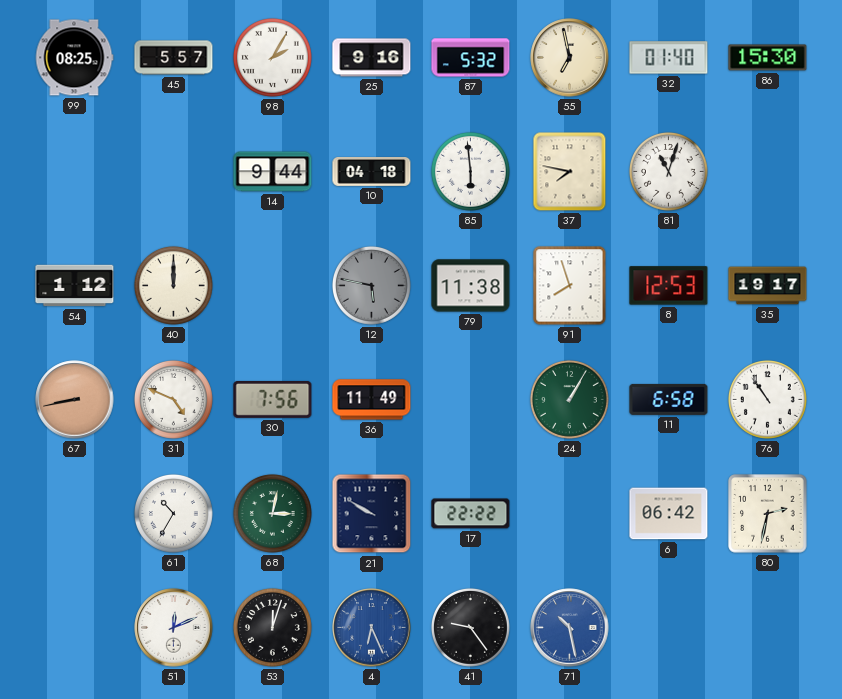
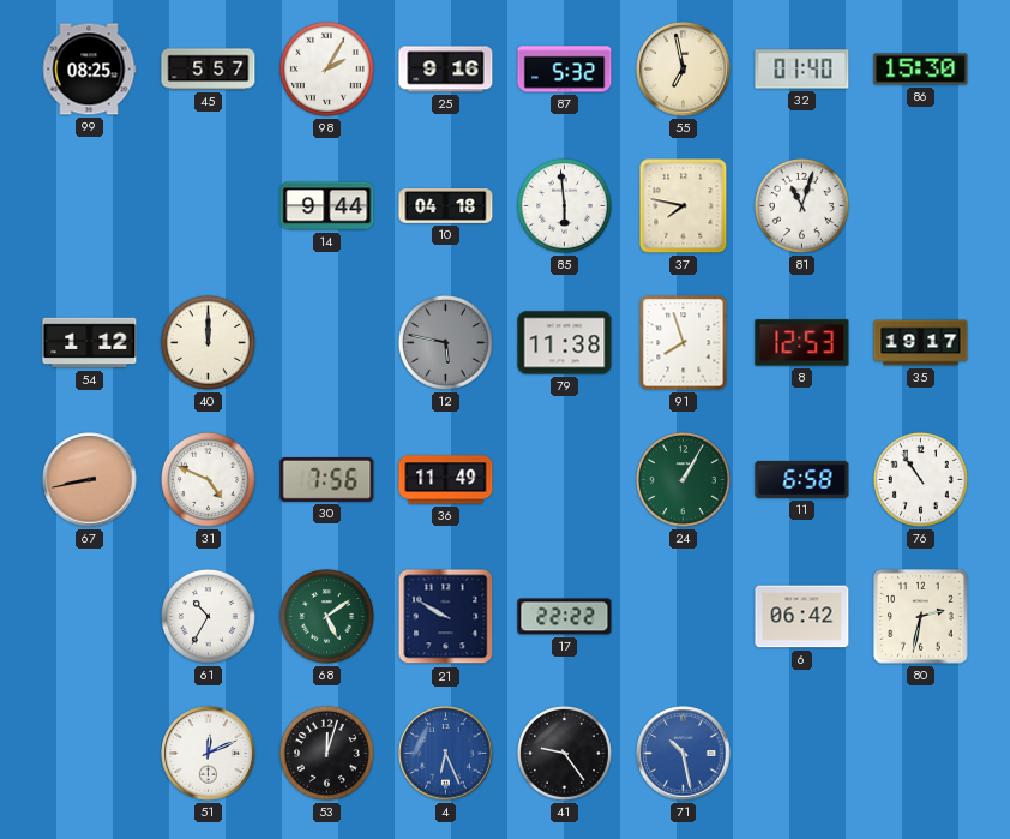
68: 3:02 -> 5:09 (326, 616)
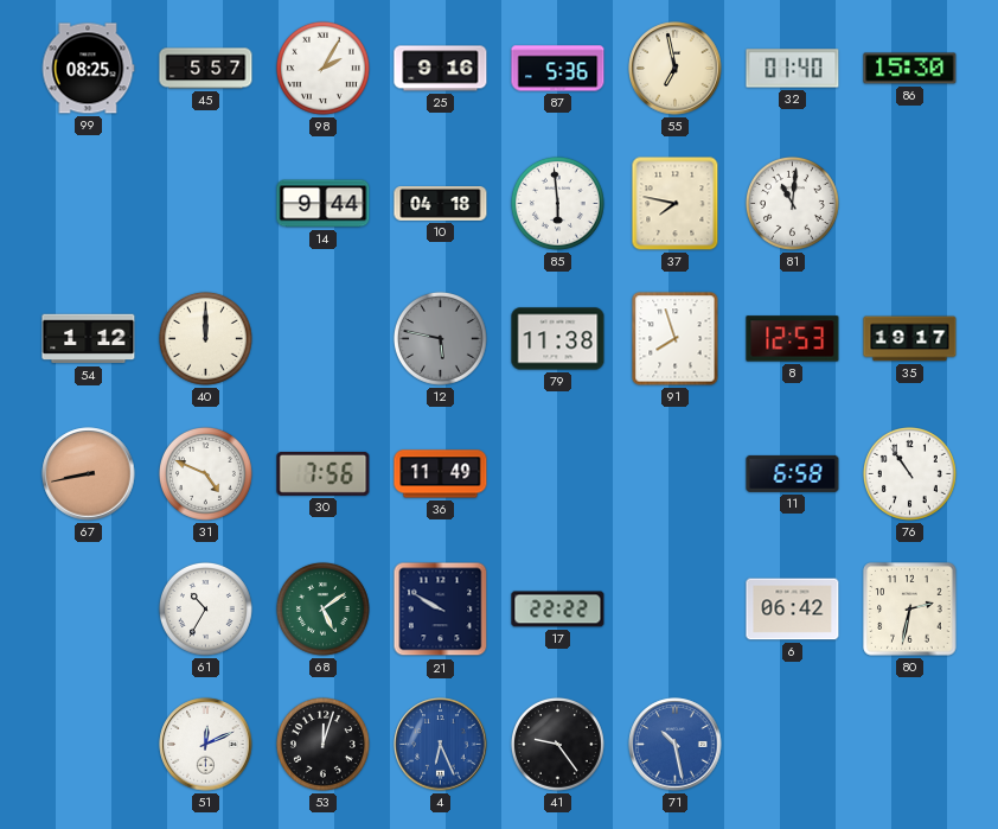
87: 5:32 -> 5:36 (558, 69)
81: 11:03 -> 11:01 (792, 203)
24: 1:05 -> none (683, 479)
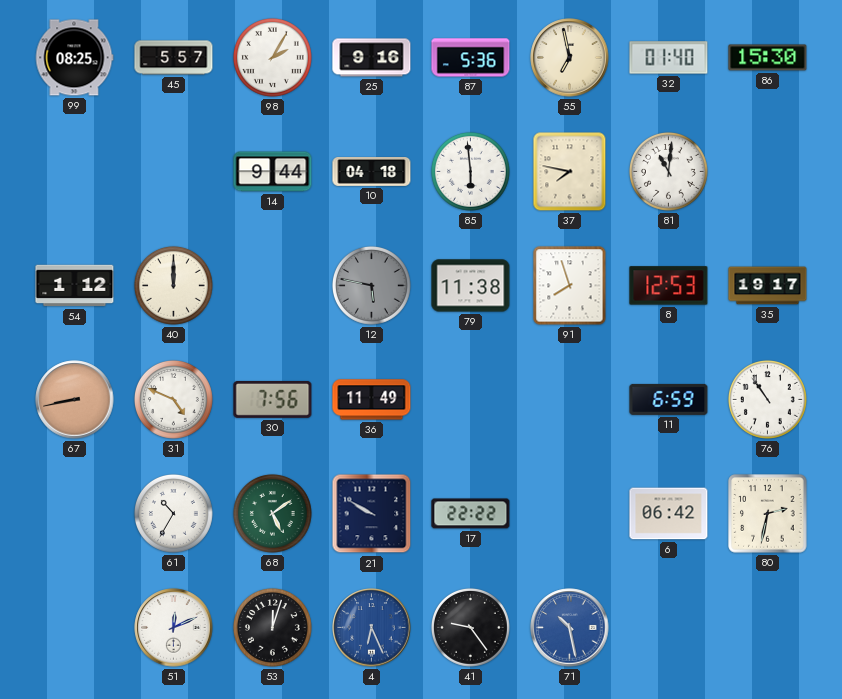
11: 6:58 -> 6:59 (669, 399)
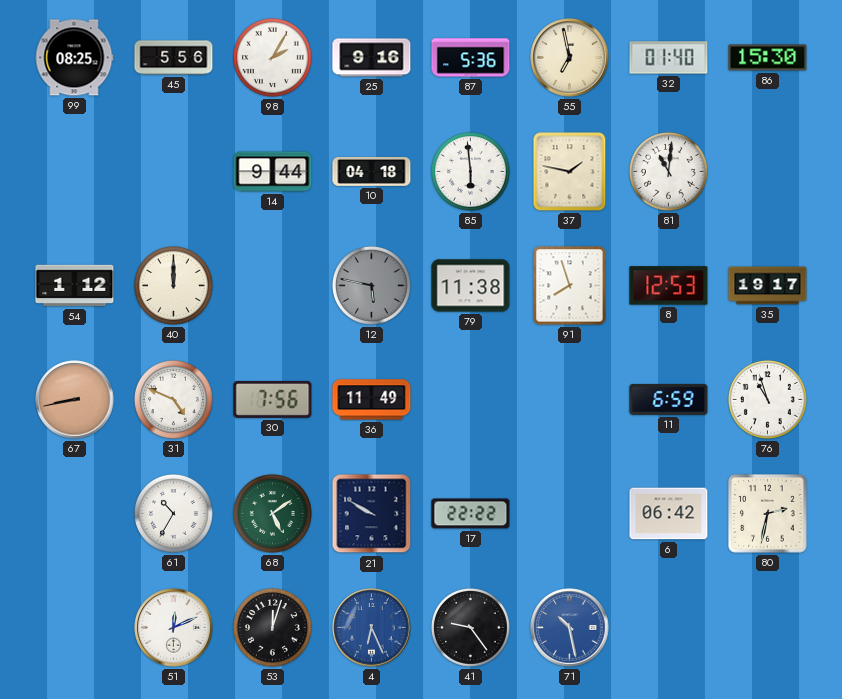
45: 5:57 -> 5:56 (174, 58)
37: 7:47 -> 1:47 (570, 172)
76: 10:54 -> 10:57 (767, 399)
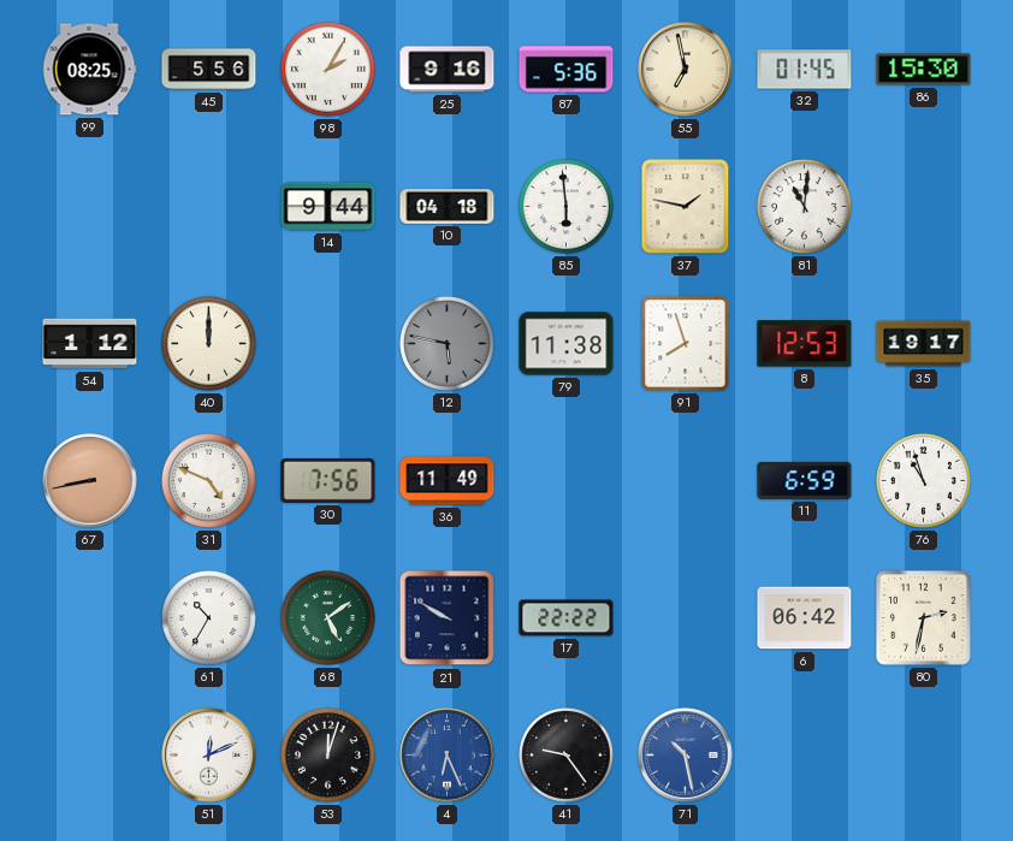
32: 01:40 -> 01:45 (805, 70)
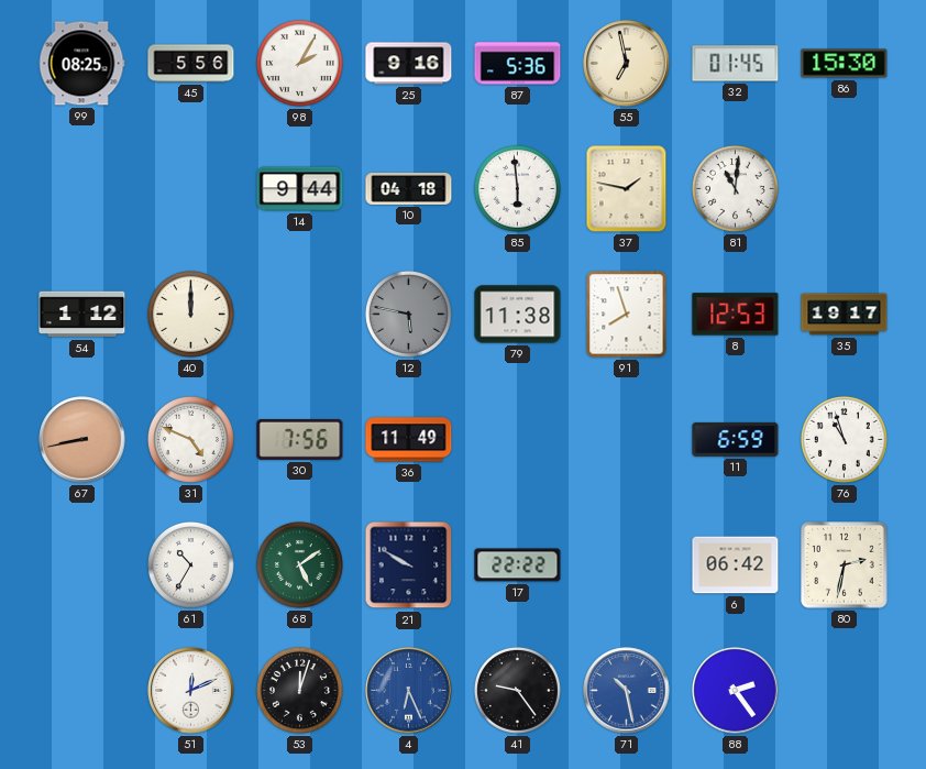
88: none -> 2:24 (736, 691)
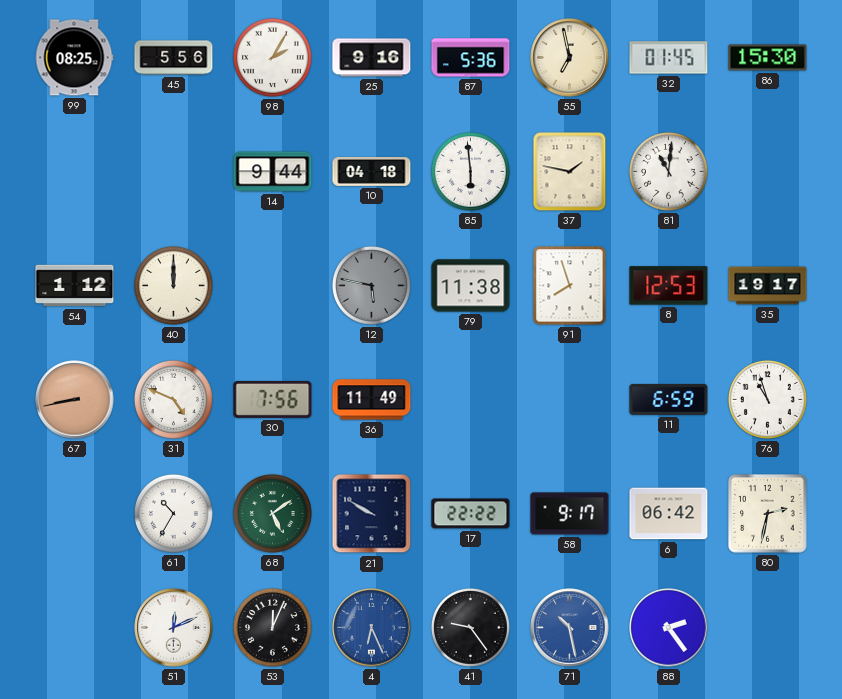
58: none -> 9:17 (570, 514)
53: 12:03 -> 12:04 (272, 627)
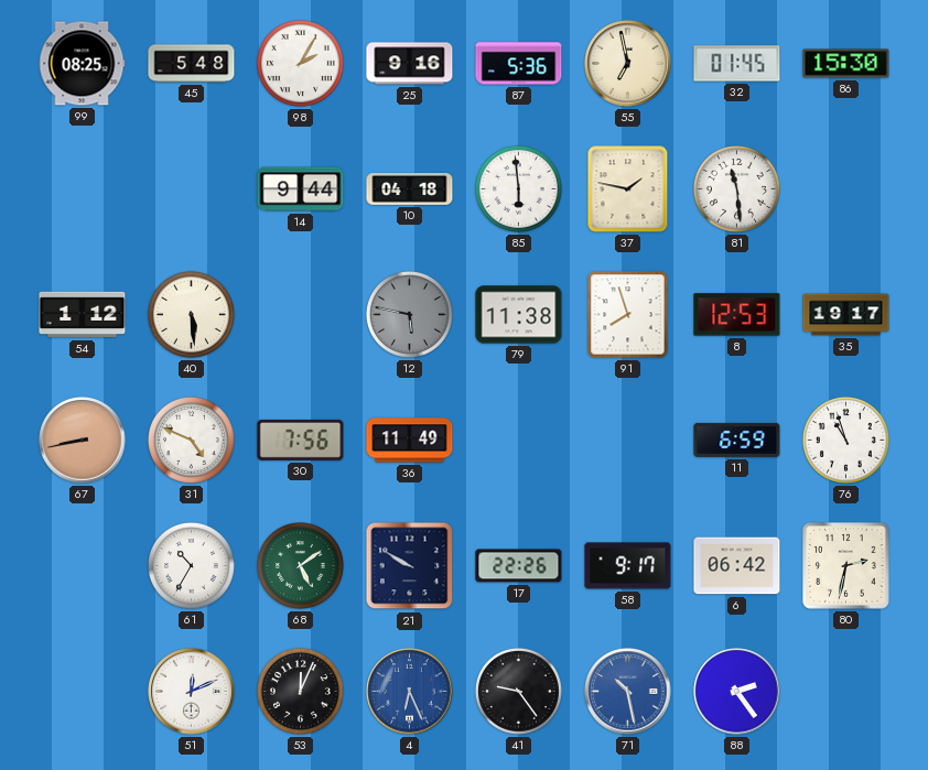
45: 5:56 -> 5:48 (192, 64)
81: 11:01 -> 11:29 (736, 188)
40: 12:00 -> 5:29 (191, 314)
17: 22:22 -> 22:26 (519, 566)
